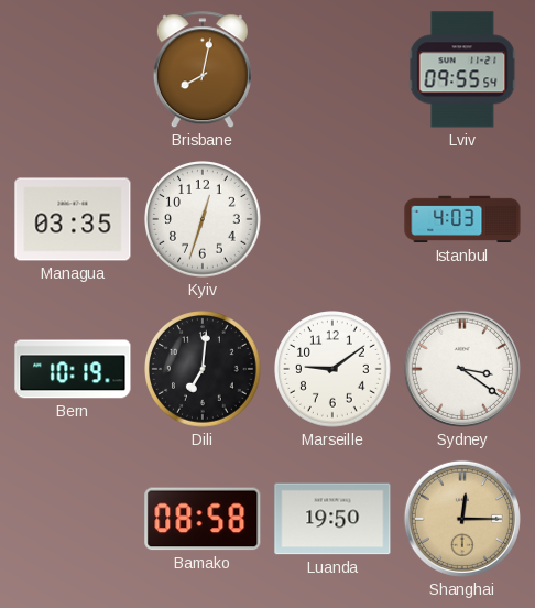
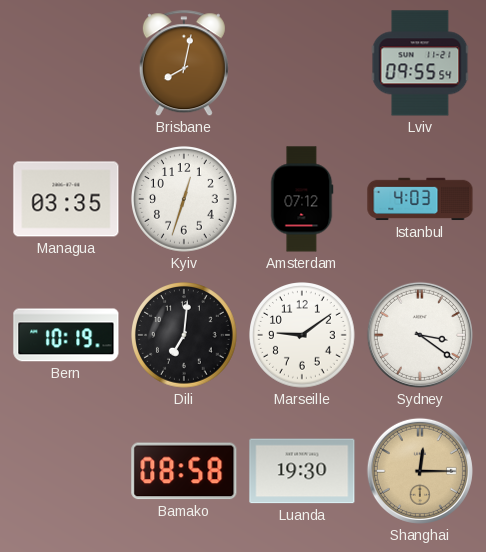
Amsterdam: none -> 07:12 (302, 199)
Luanda: 19:50 -> 19:30 (302, 471)
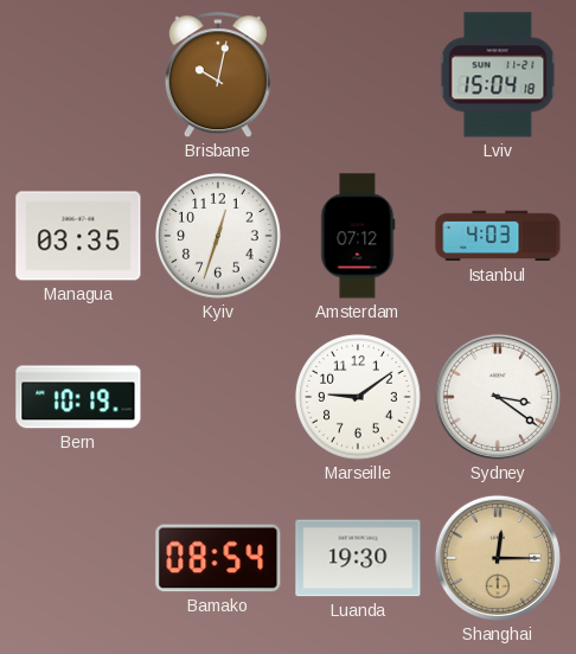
Brisbane: 8:02 -> 10:02 (218, 76)
Lviv: 09:55 -> 15:04 (498, 75)
Dili: 7:01 -> none (184, 335)
Bamako: 08:58 -> 08:54 (218, 558)
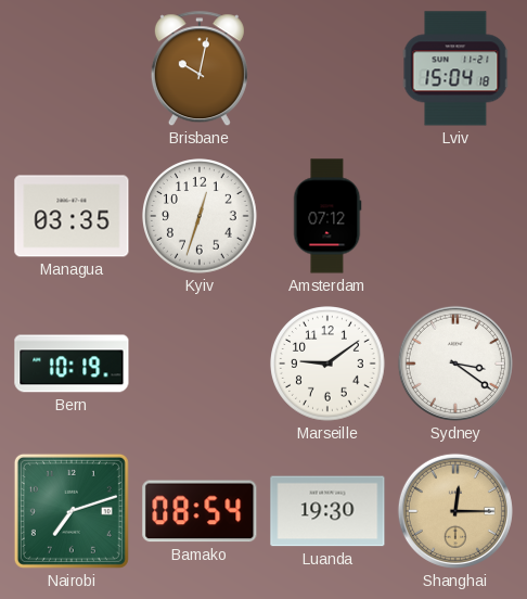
Istanbul: 4:03 -> none (498, 236)
Nairobi: none -> 7:12 (72, 511)
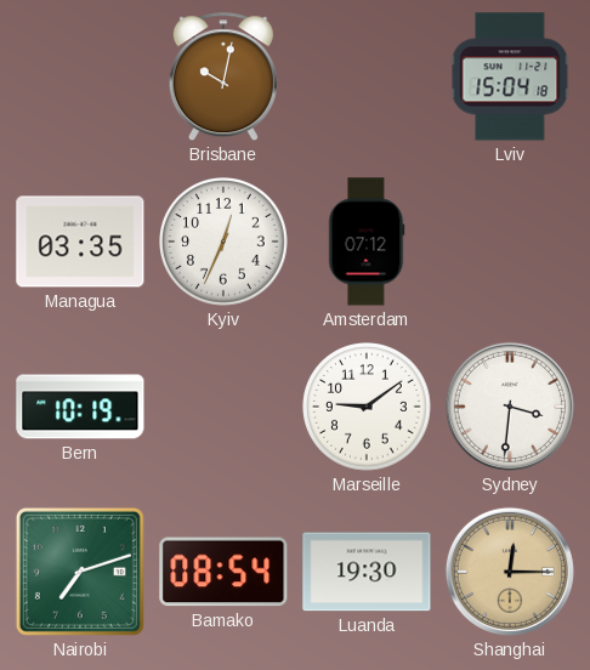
Kyiv: 12:33 -> 12:34 (223, 242)
Sydney: 3:21 -> 3:31 (510, 407)
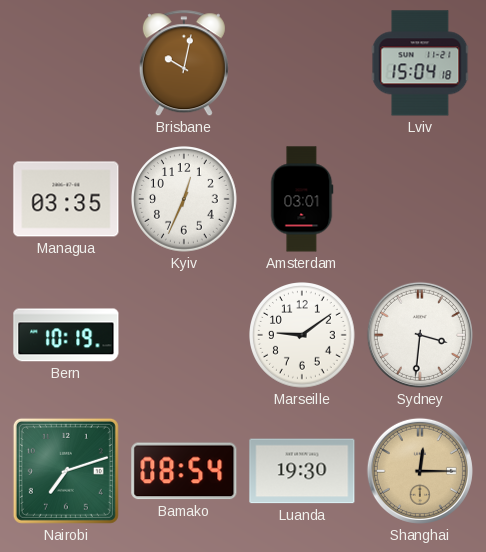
Amsterdam: 07:12 -> 03:01 (302, 199)
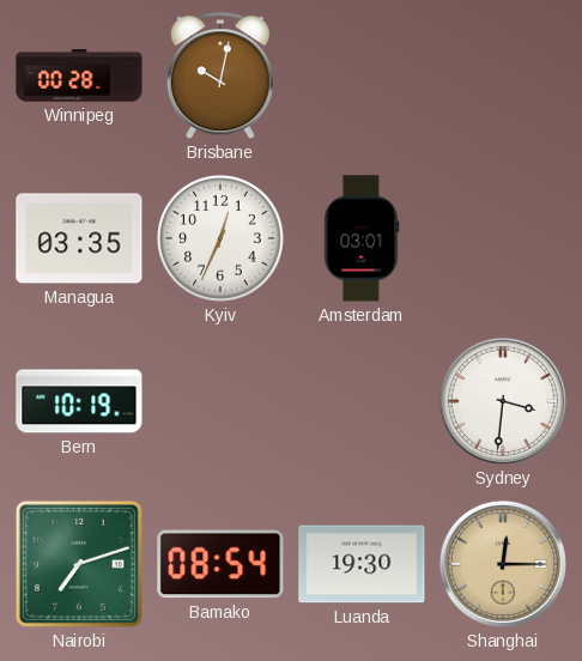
Winnipeg: none -> 00:28 (79, 75)
Lviv: 15:04 -> none (420, 63)
Marseille: 9:09 -> none (302, 335)
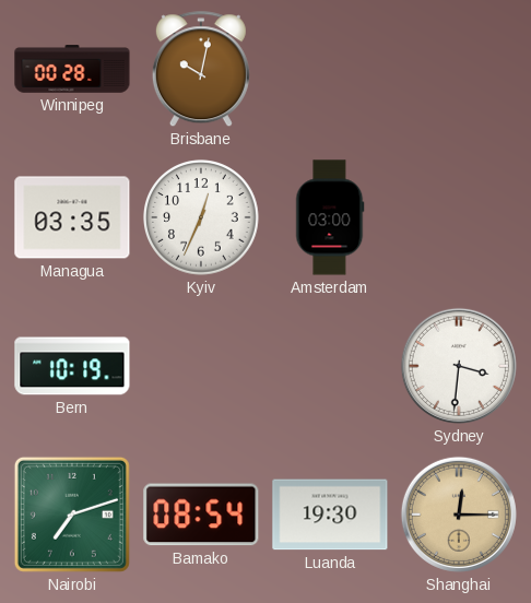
Amsterdam: 03:01 -> 03:00 (330, 217)
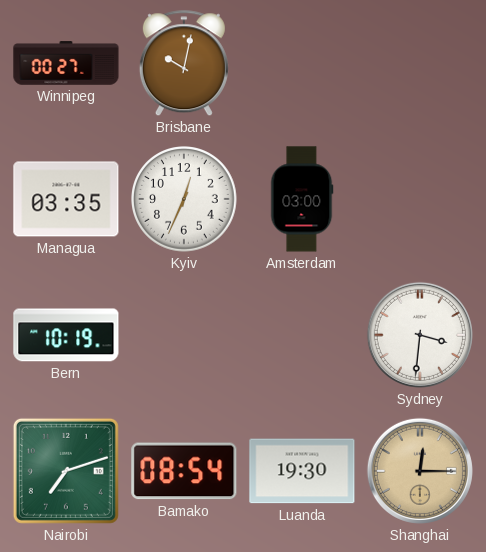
Winnipeg: 00:28 -> 00:27 (66, 63)
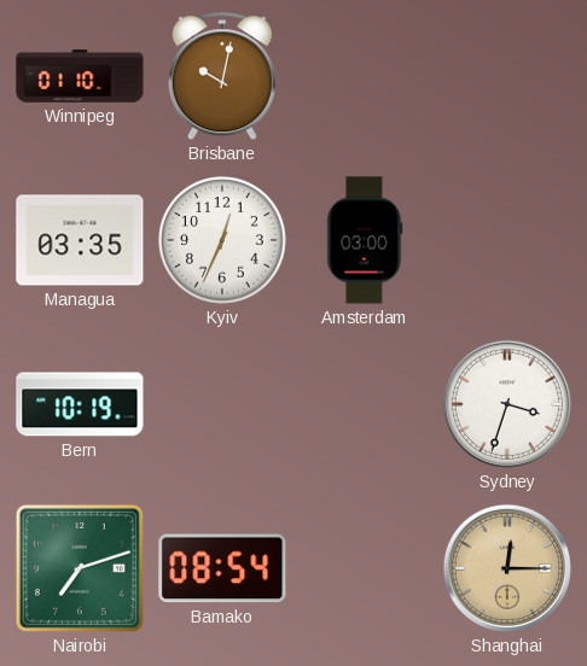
Winnipeg: 00:27 -> 01:10 (80, 76)
Sydney: 3:31 -> 3:33 (507, 404)
Luanda: 19:30 -> none (302, 471)
